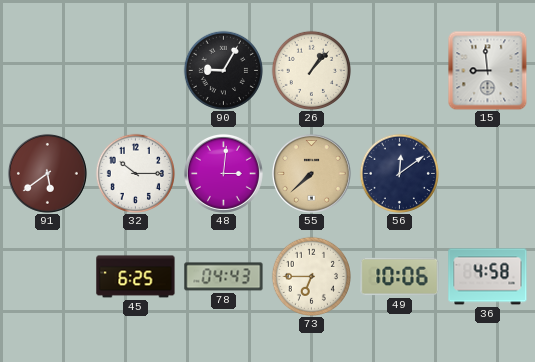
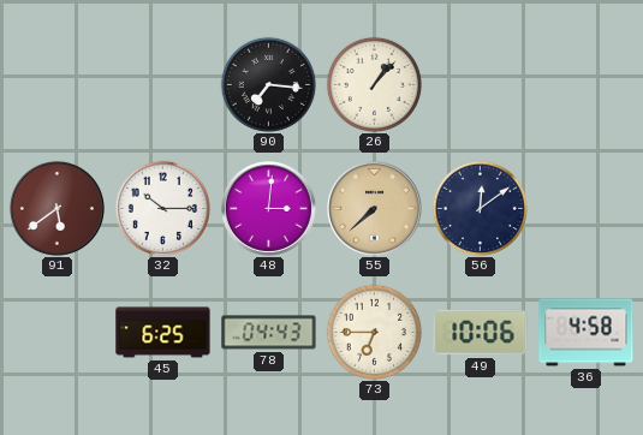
90: 9:05 -> 7:16 (268, 84)
15: 8:59 -> none (487, 70)
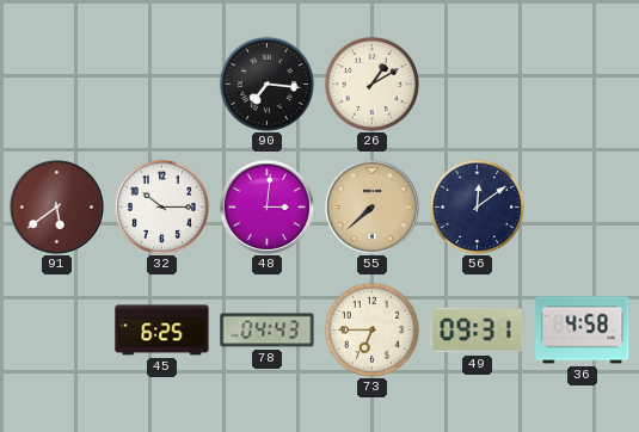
26: 1:07 -> 1:10 (371, 84)
49: 10:06 -> 09:31 (478, 331)
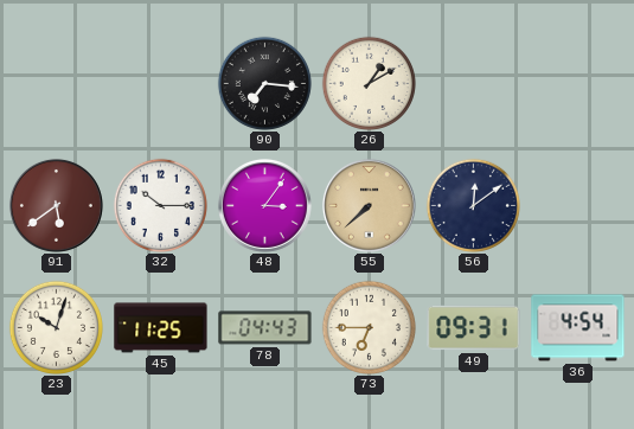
48: 3:01 -> 3:06 (264, 205)
23: none -> 10:03 (56, 327)
45: 6:25 -> 11:25 (161, 328)
36: 4:58 -> 4:54 (578, 328)
